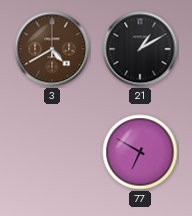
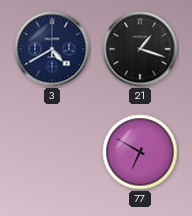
3 dial: brown -> navy (52, 49)
21: 1:10 -> 1:18 (140, 49)
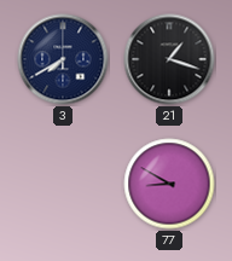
3: 4:40 -> 7:40 (63, 59)
77: 6:50 -> 8:50 (169, 184)
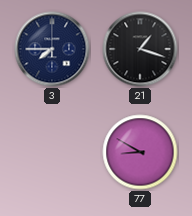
3: 7:40 -> 7:45 (52, 49)
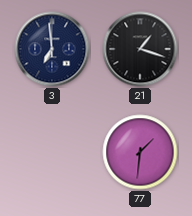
3: 7:45 -> 6:59 (52, 49)
77: 8:50 -> 1:31 (140, 152)
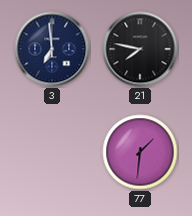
21: 1:18 -> 7:47 (140, 49)
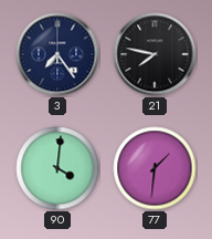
3: 6:59 -> 7:24 (57, 54)
90: none -> 4:01 (57, 168)
